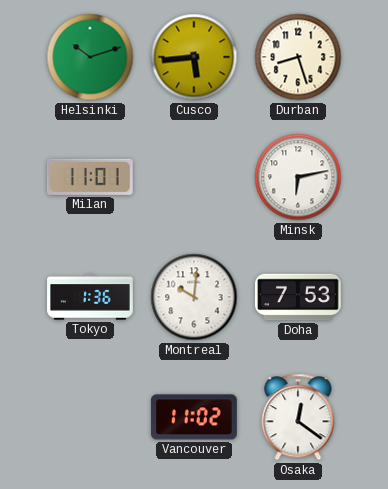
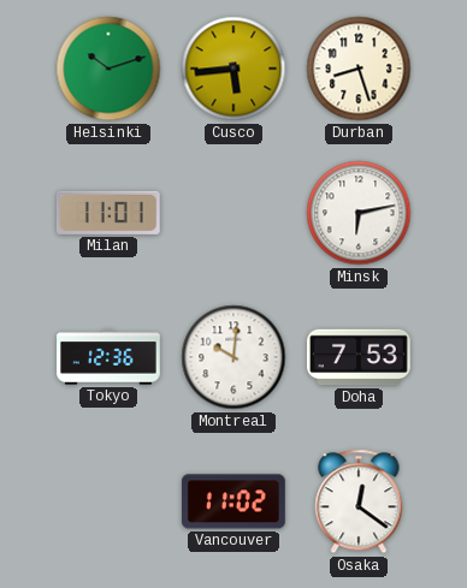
Tokyo: 1:36 -> 12:36 (108, 357)
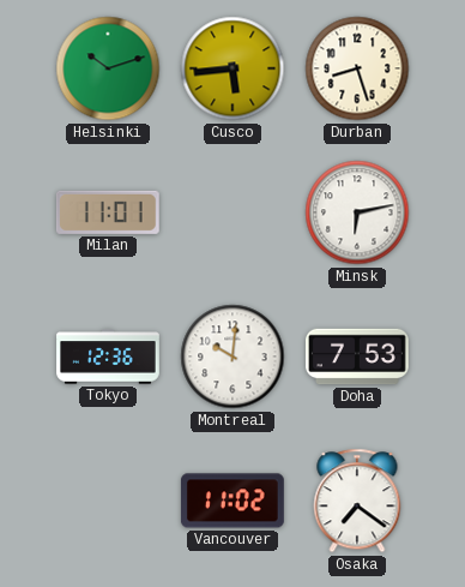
Osaka: 12:21 -> 7:21 (357, 501)
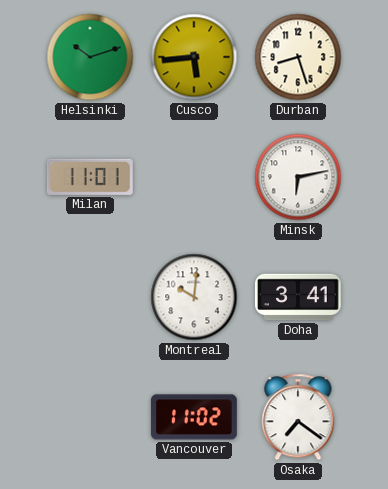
Tokyo: 12:36 -> none (108, 357)
Doha: 7:53 -> 3:41 (299, 297)
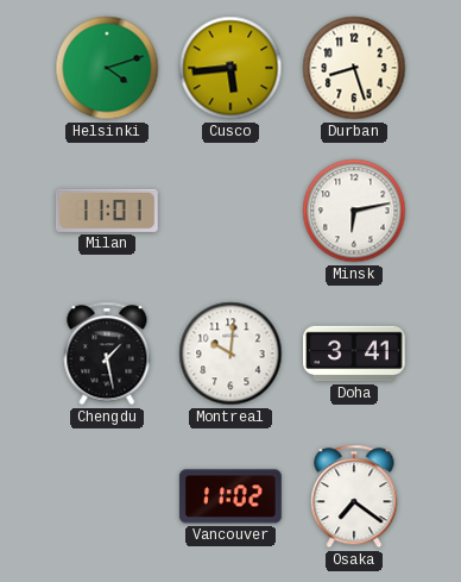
Helsinki: 10:12 -> 4:12 (107, 68)
Chengdu: none -> 1:28 (107, 353)
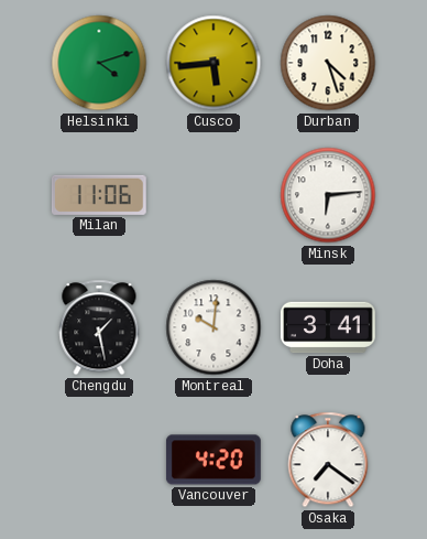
Durban: 8:27 -> 4:27 (328, 63)
Milan: 11:01 -> 11:06 (99, 195)
Minsk: 6:13 -> 6:14 (328, 195)
Vancouver: 11:02 -> 4:20 (214, 460)
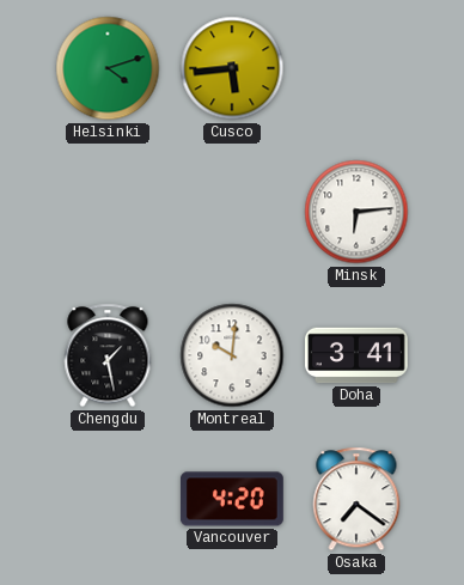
Durban: 4:27 -> none (328, 63)
Milan: 11:06 -> none (99, 195)
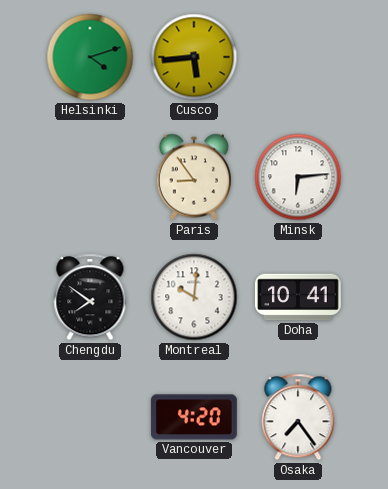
Paris: none -> 8:54 (194, 177)
Chengdu: 1:28 -> 7:51 (90, 297)
Doha: 3:41 -> 10:41 (299, 297)
Osaka: 7:21 -> 7:24 (298, 417)
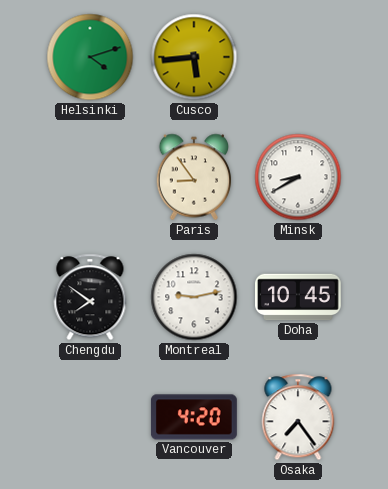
Minsk: 6:14 -> 8:40 (298, 177)
Montreal: 10:01 -> 9:13 (194, 297)
Doha: 10:41 -> 10:45 (299, 297)
